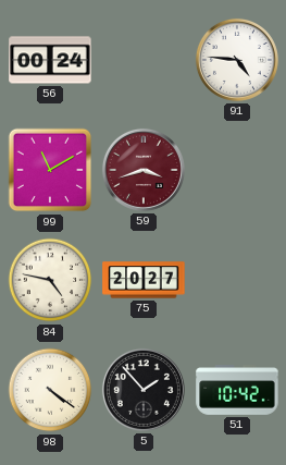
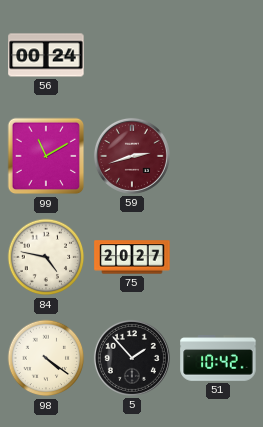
91: 4:46 -> none (237, 60)
59: 3:42 -> 2:42 (132, 156)
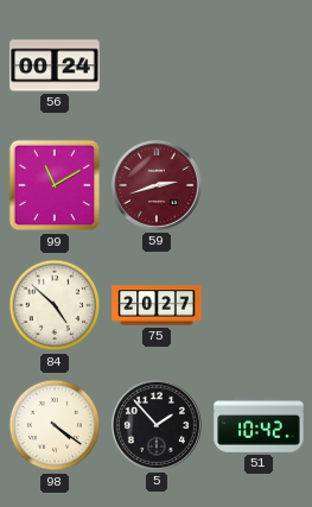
84: 4:47 -> 4:52 (55, 305)
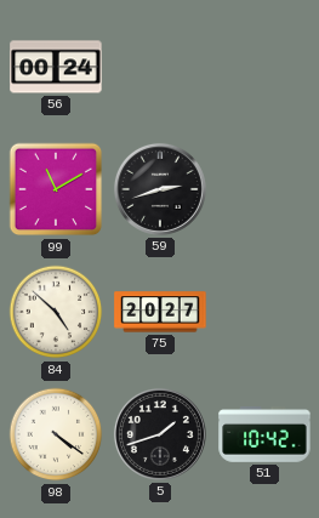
59 dial: burgundy -> black (160, 189)
5: 1:53 -> 1:42 (160, 434)
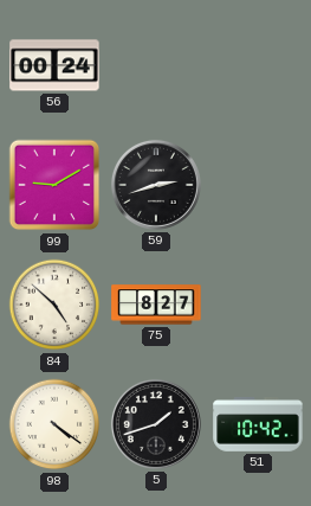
99: 11:10 -> 9:10 (54, 185)
75: 20:27 -> 8:27 (156, 305)
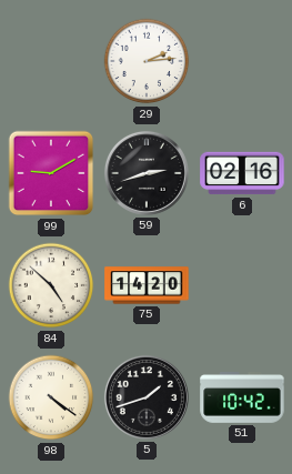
56: 00:24 -> none (54, 65)
29: none -> 2:14 (147, 61)
6: none -> 02:16 (242, 173)
75: 8:27 -> 14:20 (147, 285)
